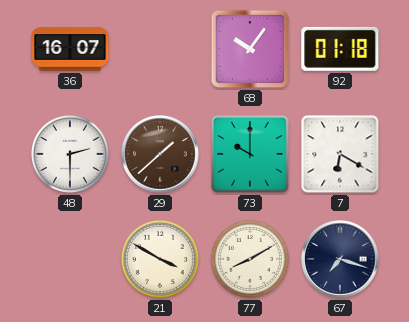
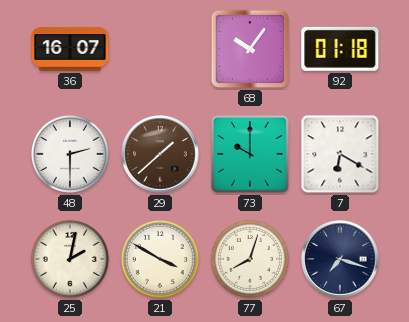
25: none -> 2:02 (70, 259)
77: 8:10 -> 8:03 (250, 259)
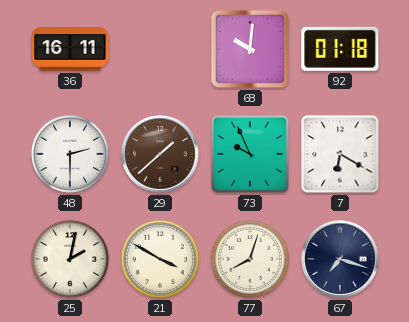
36: 16:07 -> 16:11 (70, 49)
68: 10:06 -> 10:01 (250, 49)
73: 10:00 -> 9:56 (250, 154)
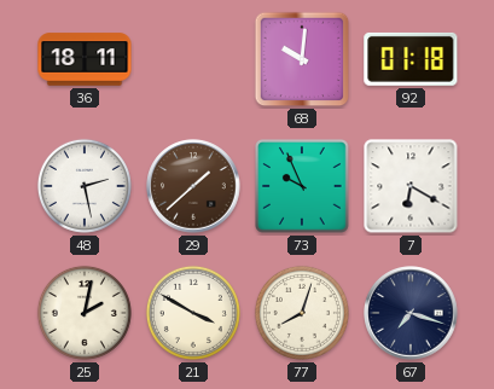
36: 16:11 -> 18:11 (85, 59)
48: 2:30 -> 2:28 (85, 186)
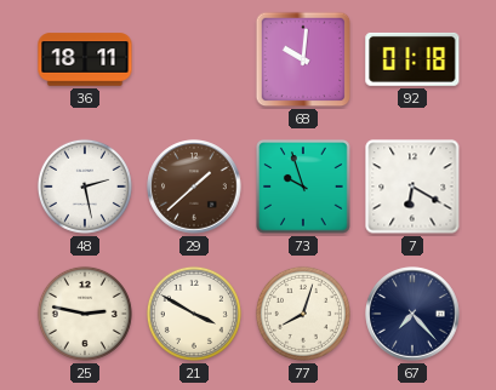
73: 9:56 -> 9:57 (303, 187)
25: 2:02 -> 2:47 (85, 314)
67: 7:18 -> 7:23 (412, 314)
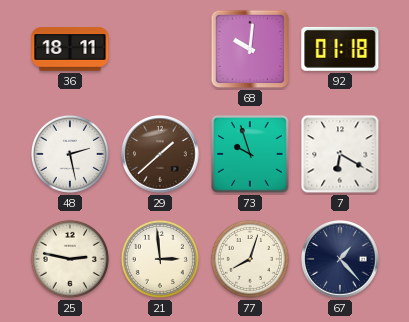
21: 3:50 -> 2:59 (160, 259)
67: 7:23 -> 1:23 (340, 259)
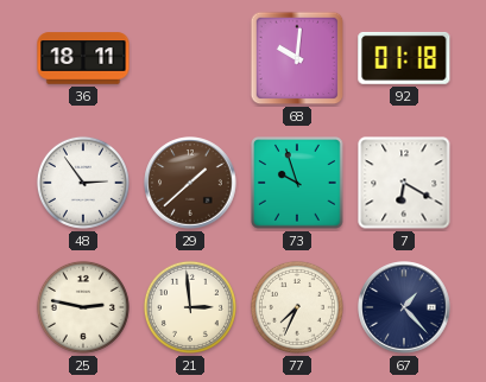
48: 2:28 -> 2:54 (83, 183)
77: 8:03 -> 7:34 (297, 307)
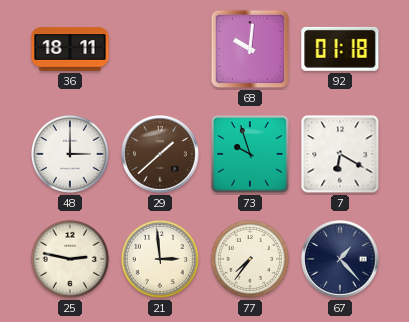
48: 2:54 -> 3:00 (70, 154)
77: 7:34 -> 7:36 (250, 259)
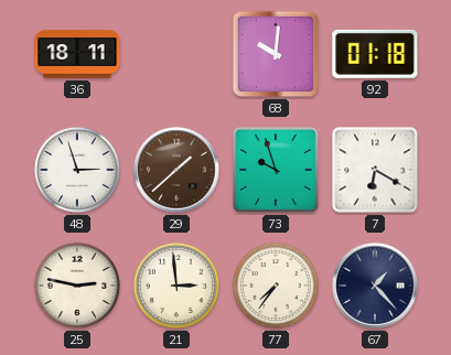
48: 3:00 -> 2:57 (77, 170)
